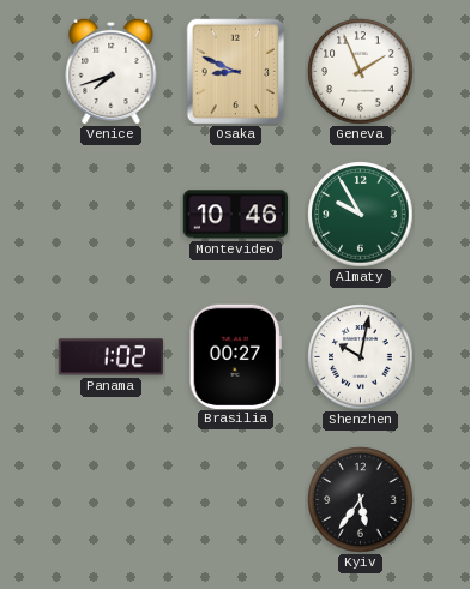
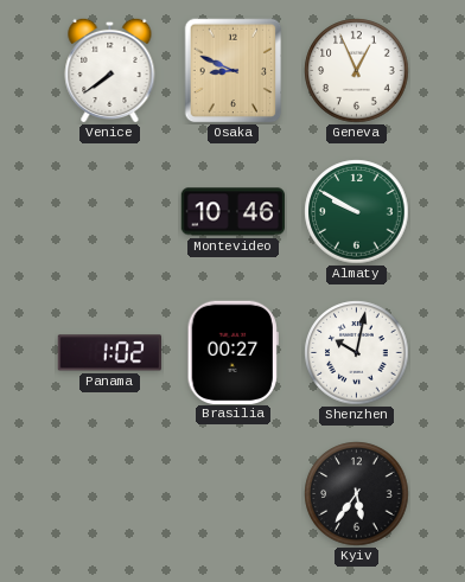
Venice: 7:42 -> 7:39 (110, 70)
Geneva: 1:56 -> 12:56 (357, 71)
Almaty: 9:55 -> 9:50 (357, 212)
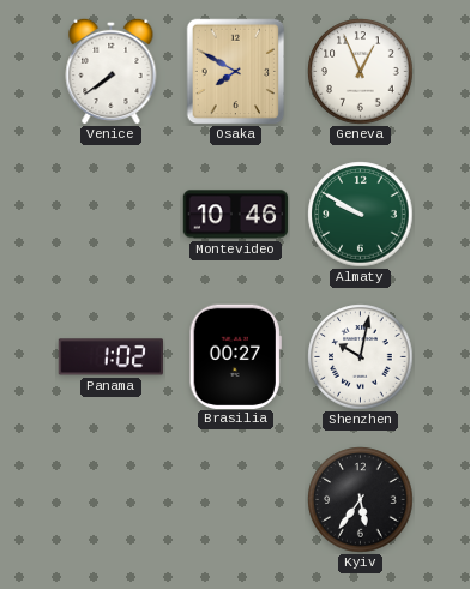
Osaka: 8:49 -> 7:50 (236, 72)
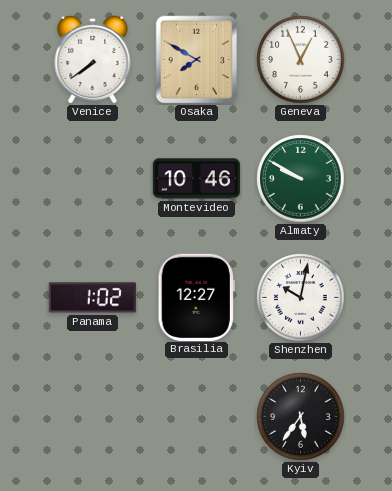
Brasilia: 00:27 -> 12:27 (196, 297)
